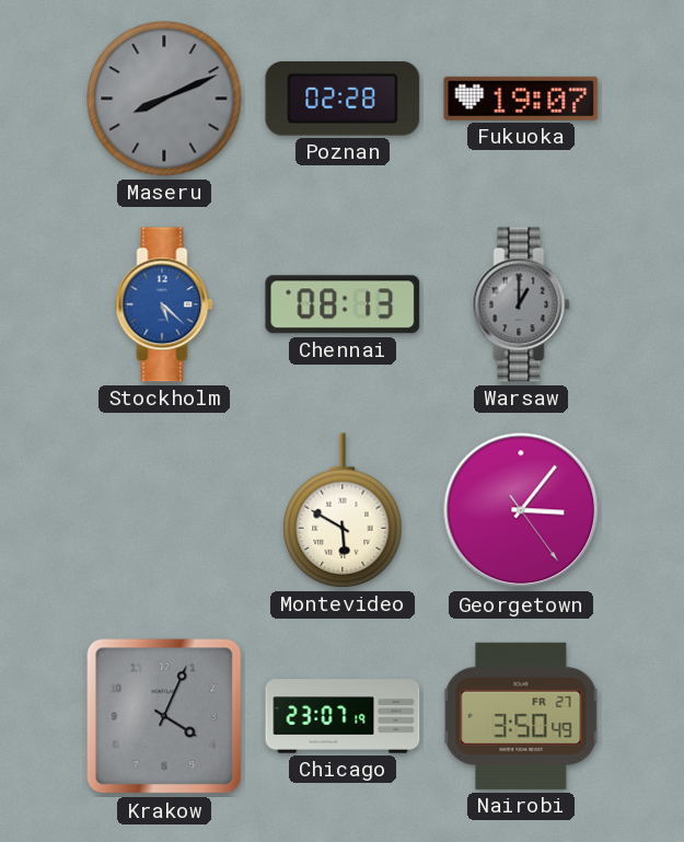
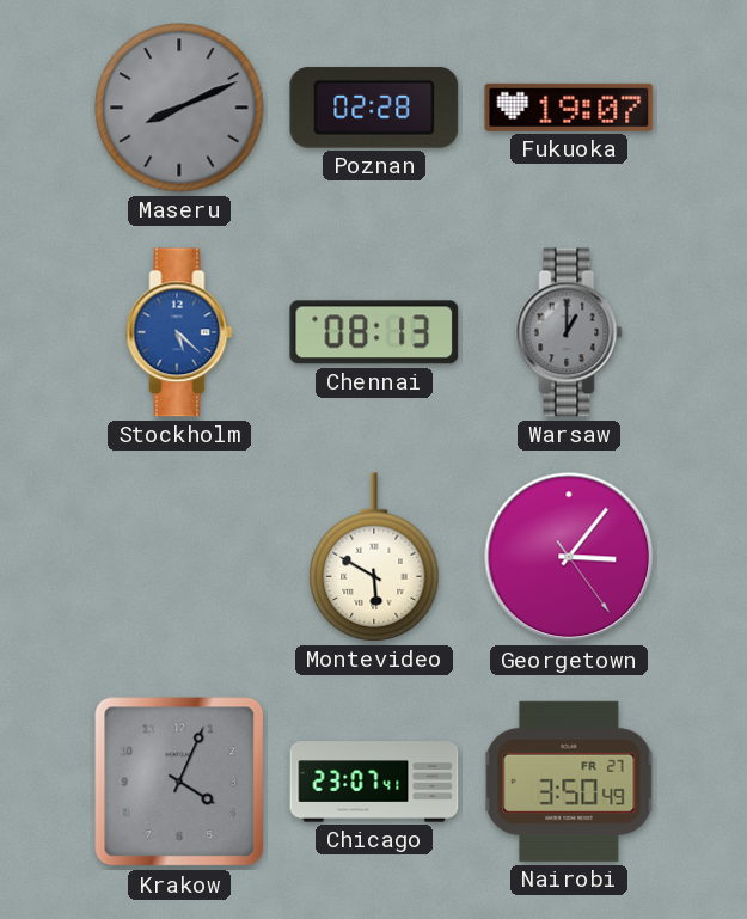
Chicago: 23:07:19 -> 23:07:41 (374, 782)
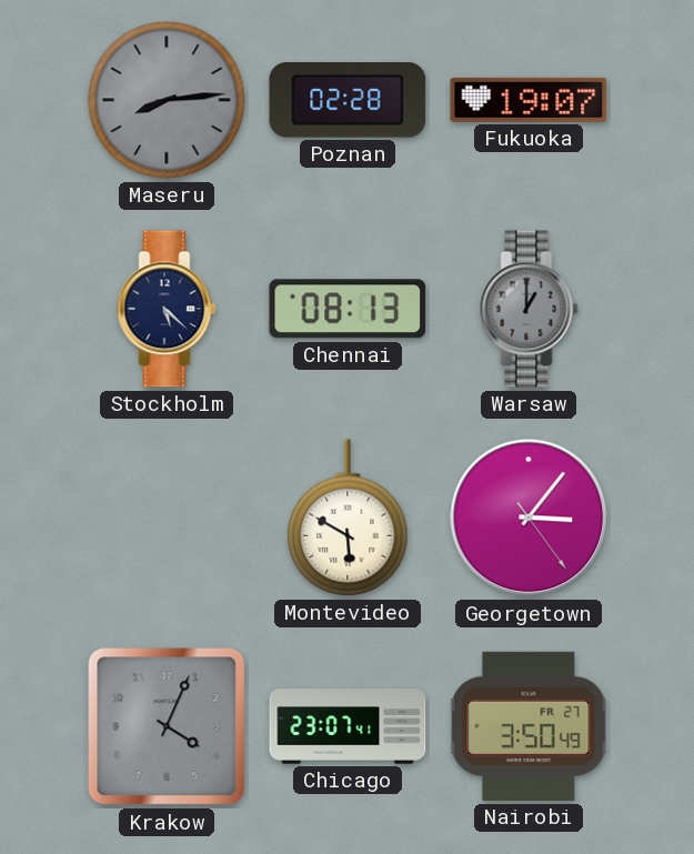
Maseru: 8:11 -> 8:14 (167, 100)
Stockholm dial: blue -> navy (167, 309)
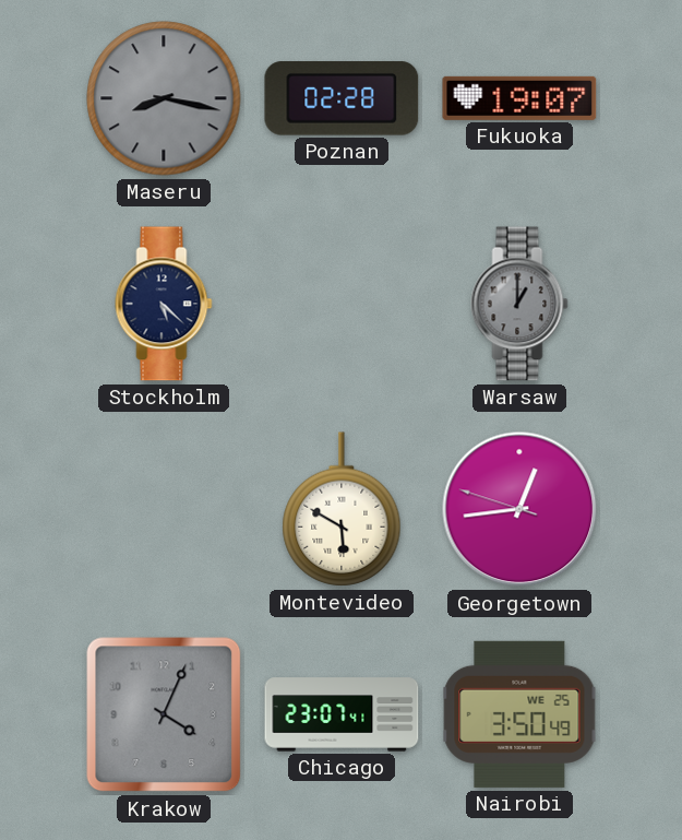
Maseru: 8:14 -> 8:17 (164, 98)
Chennai: 08:13 -> none (348, 309)
Georgetown: 3:06 -> 12:43 (519, 509)
Nairobi date: FR 27 -> WE 25 (519, 714)
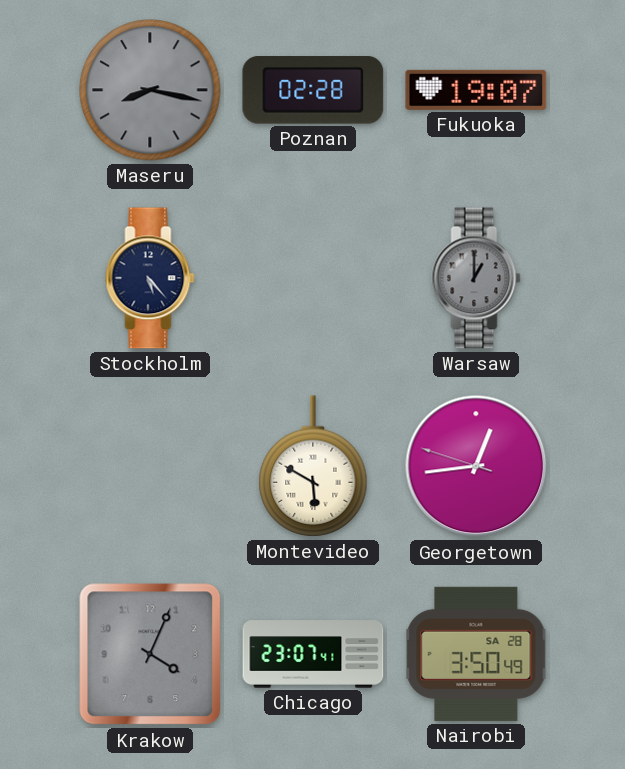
Stockholm: 5:22 -> 5:23 (150, 278)
Nairobi date: WE 25 -> SA 28 (476, 654)
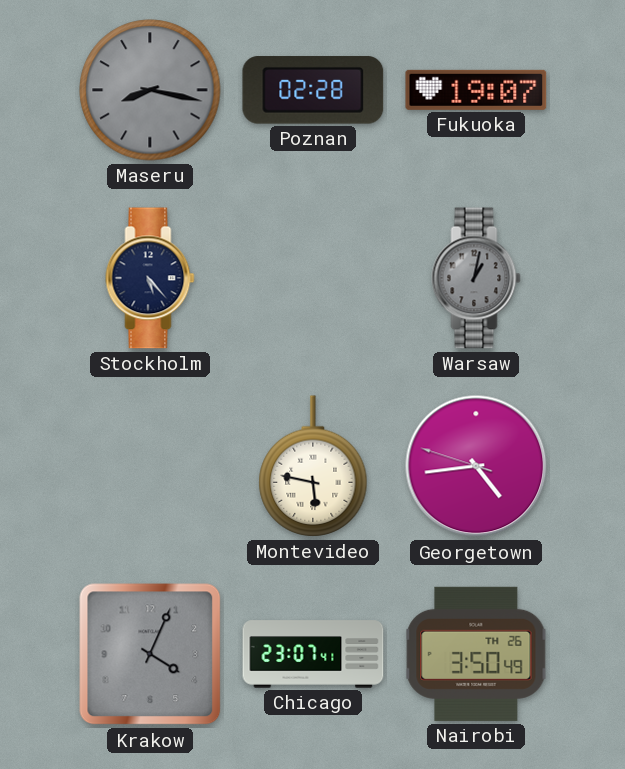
Warsaw: 1:00 -> 1:02 (476, 278)
Montevideo: 5:50 -> 5:47 (313, 466)
Georgetown: 12:43 -> 4:43 (476, 466)
Nairobi date: SA 28 -> TH 26 (476, 654)
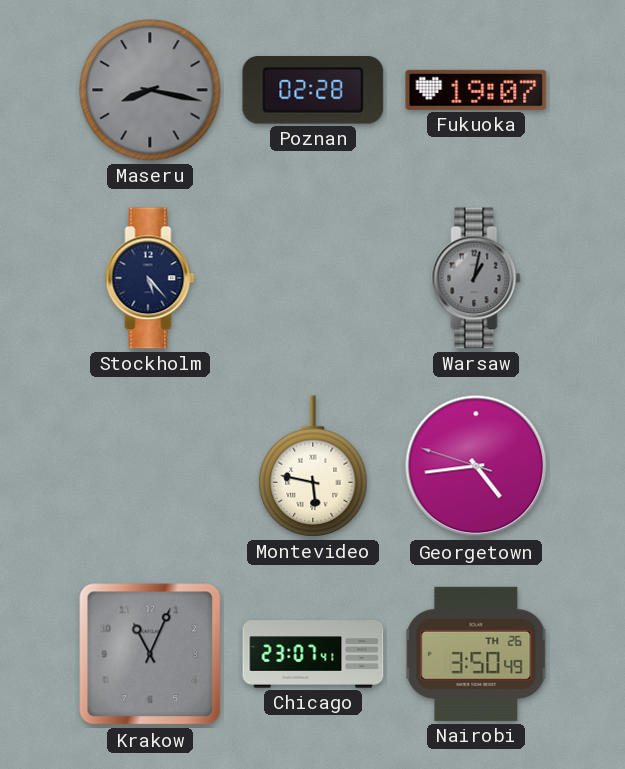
Krakow: 4:04 -> 11:04 (150, 654)
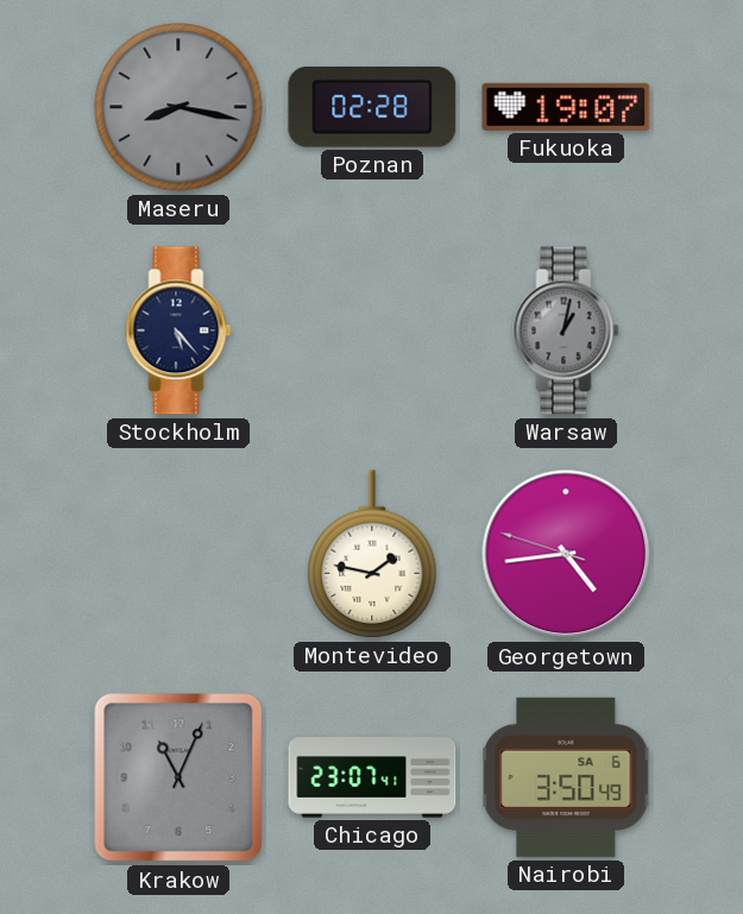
Montevideo: 5:47 -> 1:47 (372, 554)
Nairobi date: TH 26 -> SA 6 (566, 777)
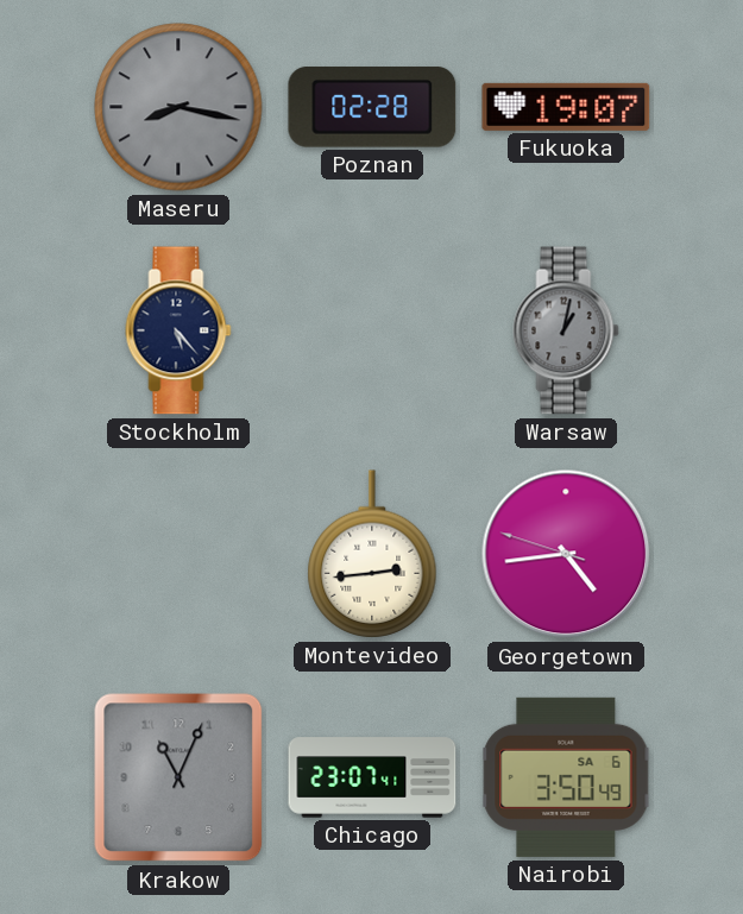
Montevideo: 1:47 -> 2:44 (372, 554)
